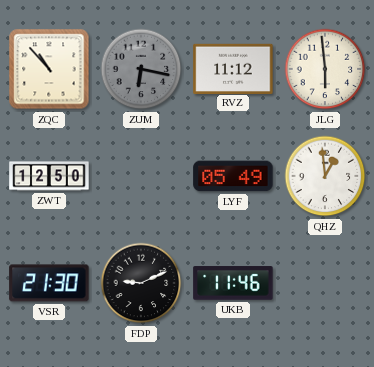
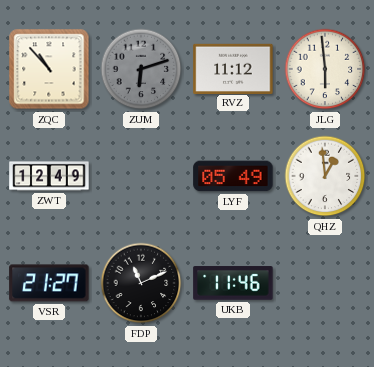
ZUM: 6:17 -> 6:12 (141, 69)
ZWT: 12:50 -> 12:49 (49, 176)
VSR: 21:30 -> 21:27 (49, 283)
FDP: 9:11 -> 11:11 (141, 283)
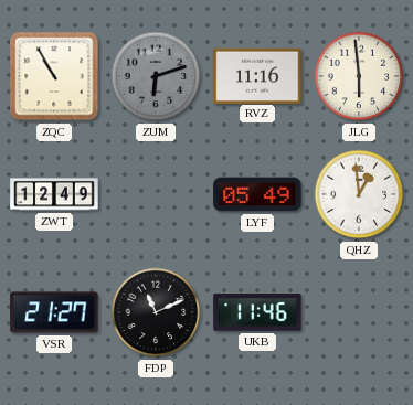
ZQC: 10:53 -> 10:55 (54, 76)
RVZ: 11:12 -> 11:16 (257, 75)
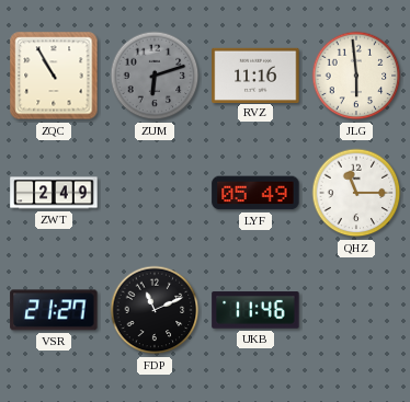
ZWT: 12:49 -> 2:49 (54, 193)
QHZ: 12:59 -> 11:15 (356, 193)
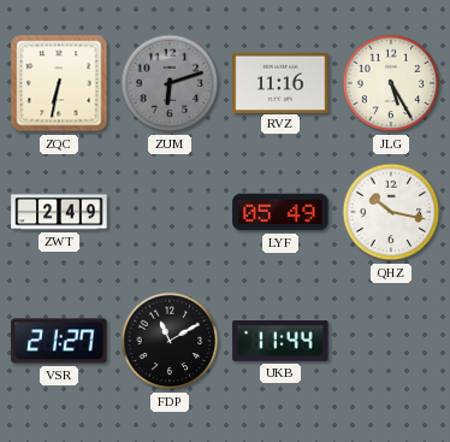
ZQC: 10:55 -> 6:32 (59, 83)
JLG: 5:59 -> 5:25 (391, 83)
QHZ: 11:15 -> 10:17 (391, 212)
FDP: 11:11 -> 11:10 (170, 341)
UKB: 11:46 -> 11:44 (280, 341)
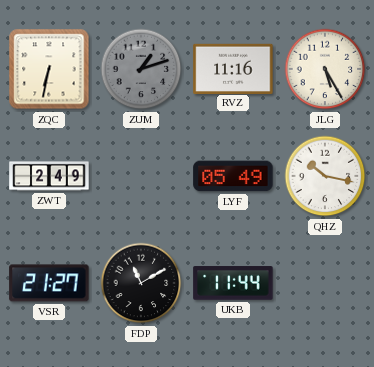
ZUM: 6:12 -> 1:12 (141, 69)
